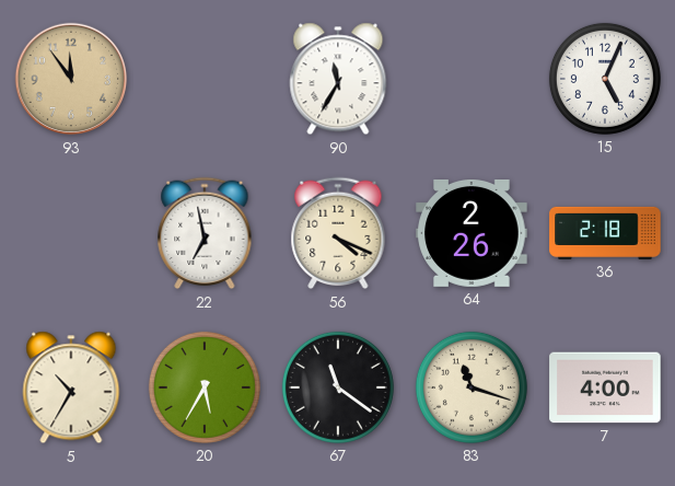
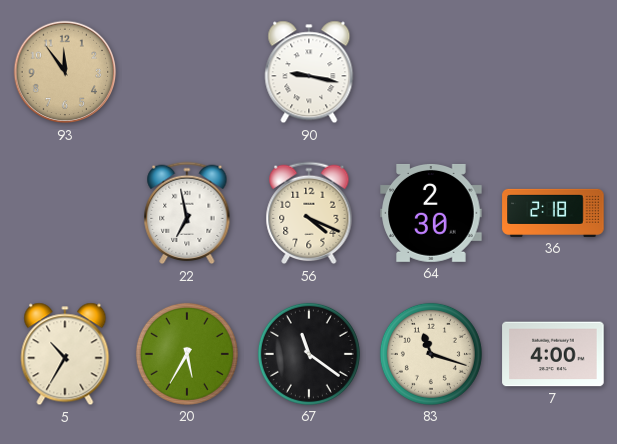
90: 11:35 -> 9:17 (309, 72)
15: 5:04 -> none (605, 79)
64: 2:26 -> 2:30 (431, 213)
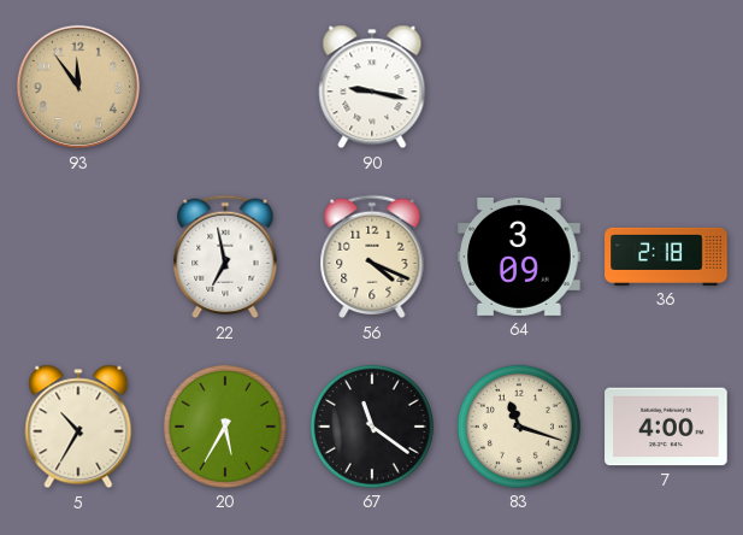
64: 2:30 -> 3:09 (519, 257)
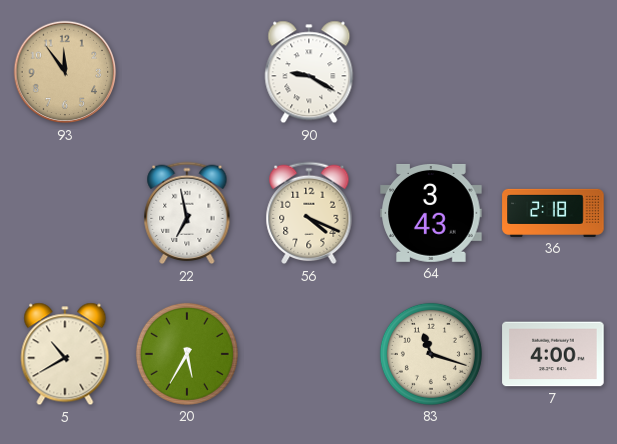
90: 9:17 -> 9:20 (309, 72)
64: 3:09 -> 3:43 (431, 213)
5: 10:35 -> 10:40 (65, 354)
67: 11:21 -> none (372, 427)
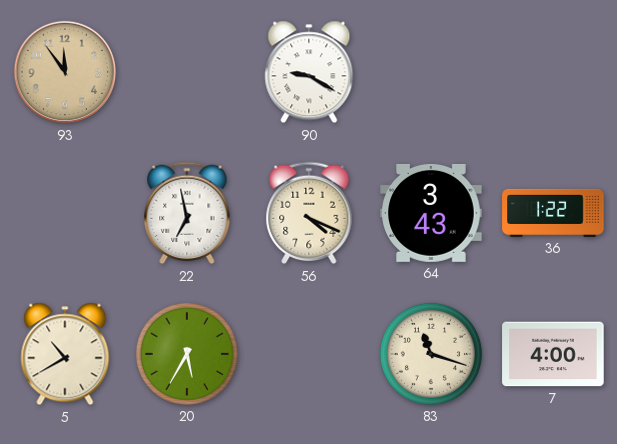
36: 2:18 -> 1:22 (553, 213)
